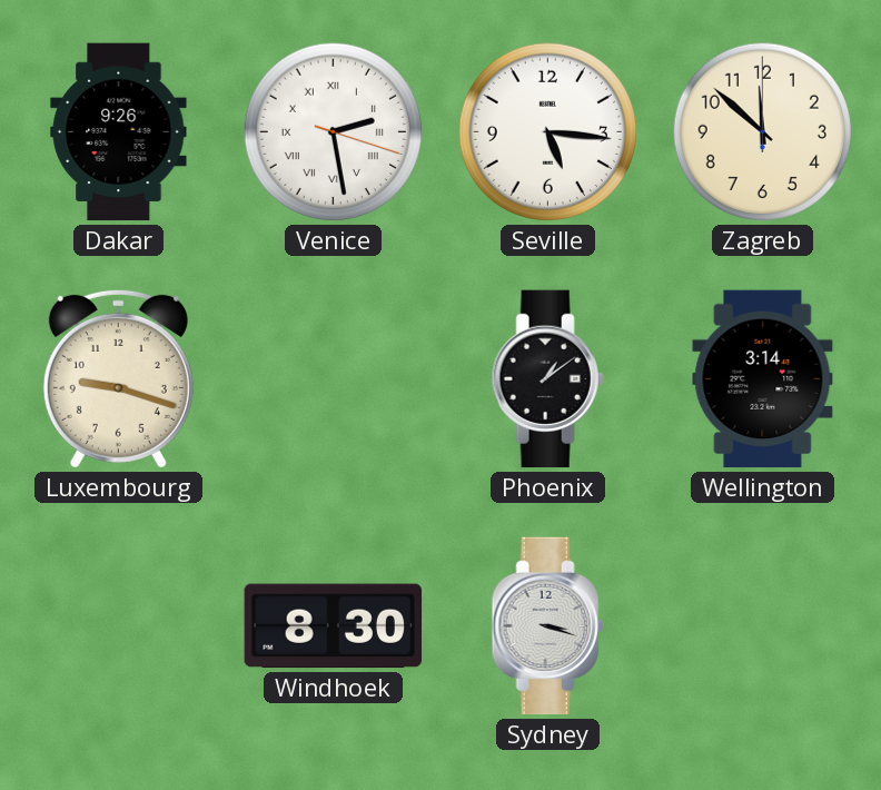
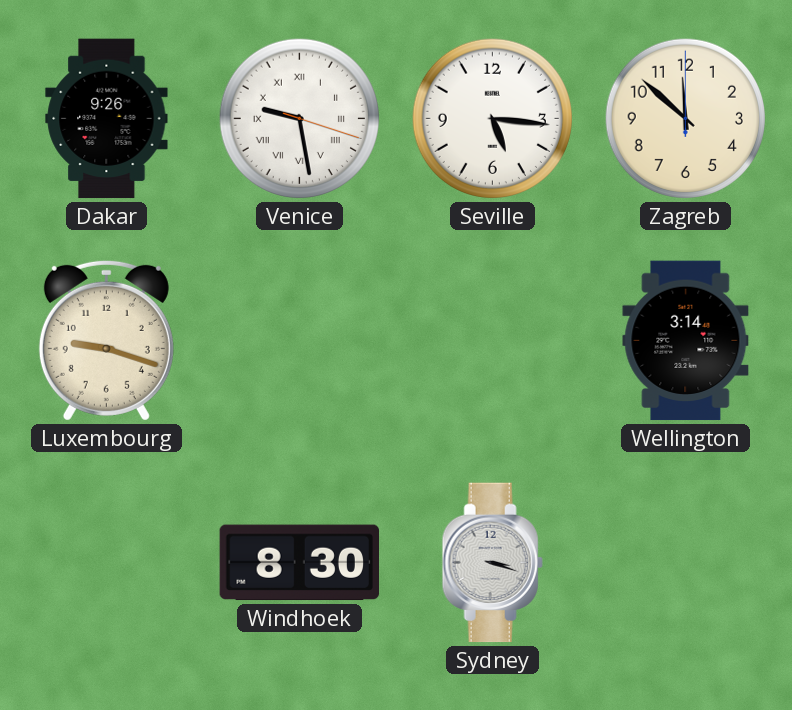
Venice: 2:28 -> 9:28 (299, 118)
Phoenix: 1:09 -> none (547, 379)
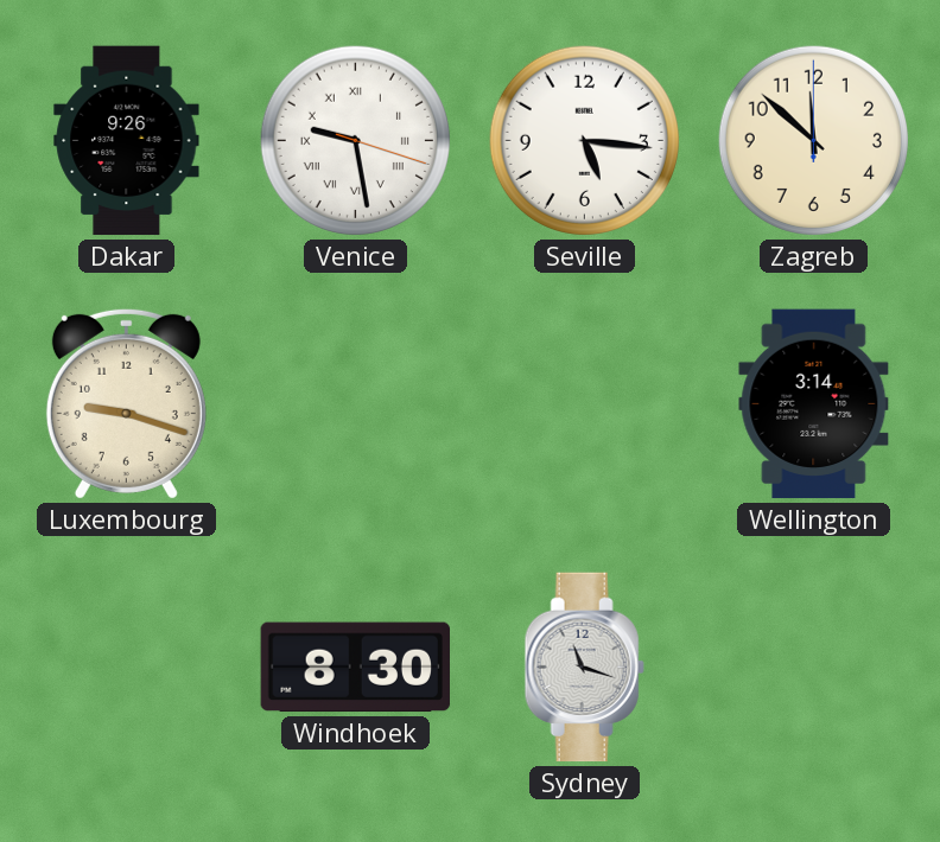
Sydney: 3:18 -> 11:18 (584, 668)
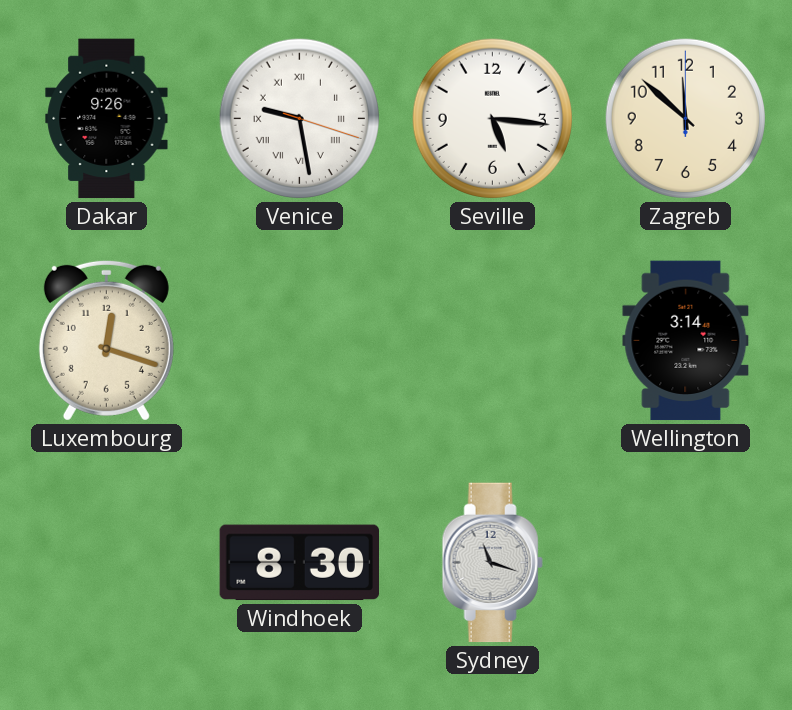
Luxembourg: 9:18 -> 12:18 (106, 340)
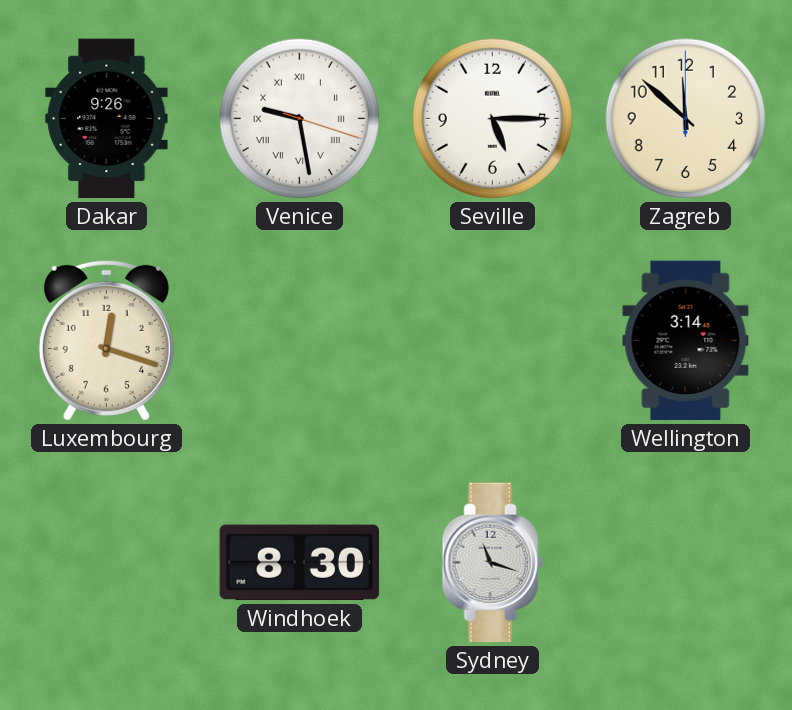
Seville: 5:16 -> 5:15 (492, 118)
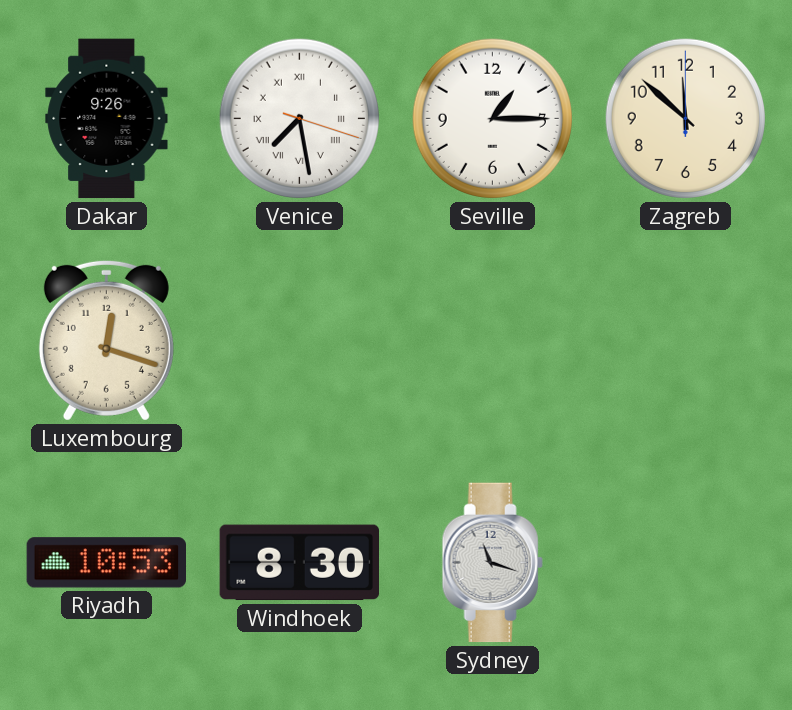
Venice: 9:28 -> 7:28 (299, 118)
Seville: 5:15 -> 1:15 (492, 118)
Wellington: 3:14 -> none (686, 341)
Riyadh: none -> 10:53 (106, 563)
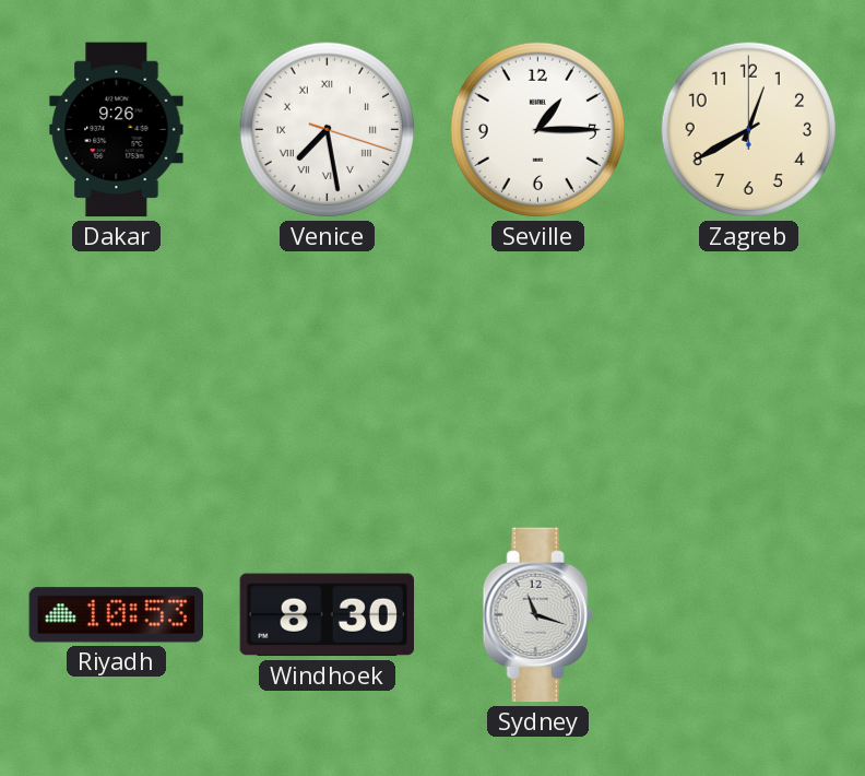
Zagreb: 11:52 -> 12:40 (748, 129)
Luxembourg: 12:18 -> none (106, 340)
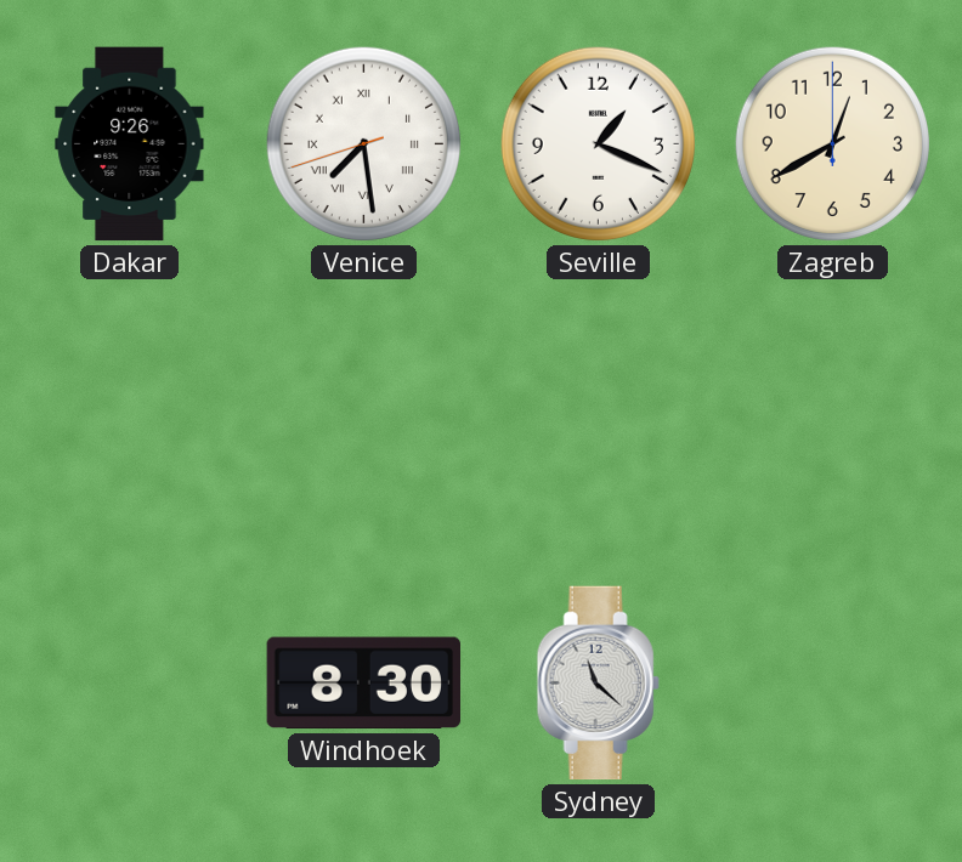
Venice: 7:28:18 -> 7:28:42 (363, 143)
Seville: 1:15 -> 1:19 (598, 143)
Riyadh: 10:53 -> none (116, 615)
Sydney: 11:18 -> 11:22 (598, 684)
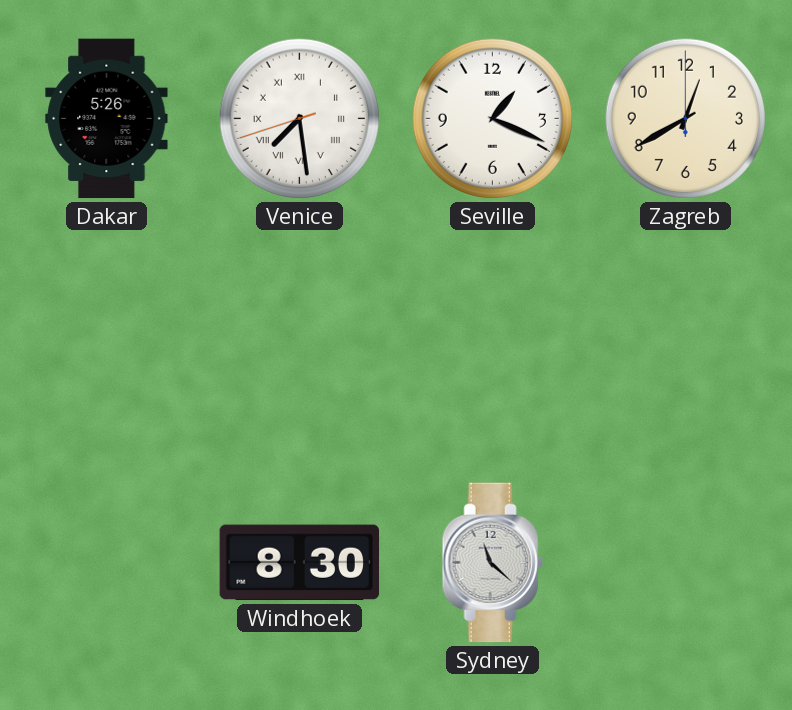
Dakar: 9:26 -> 5:26 (107, 119)
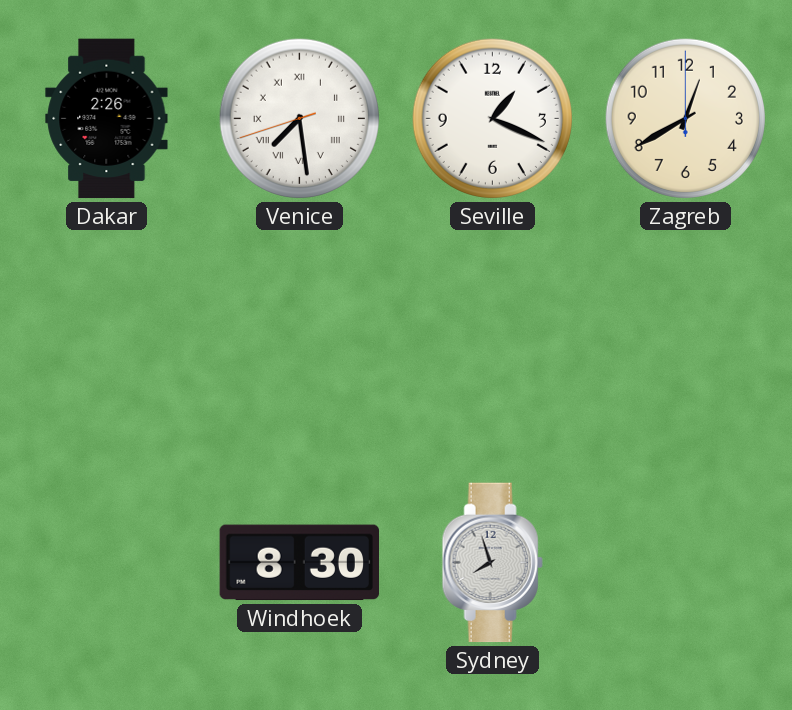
Dakar: 5:26 -> 2:26 (107, 119)
Sydney: 11:22 -> 7:57 (492, 563)
